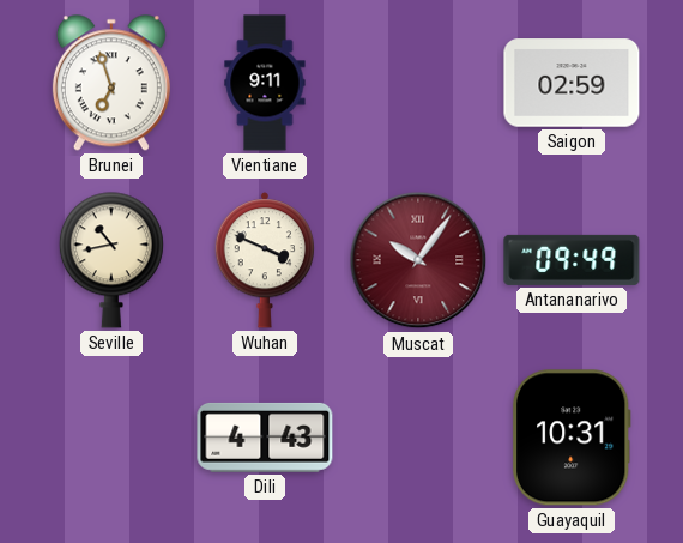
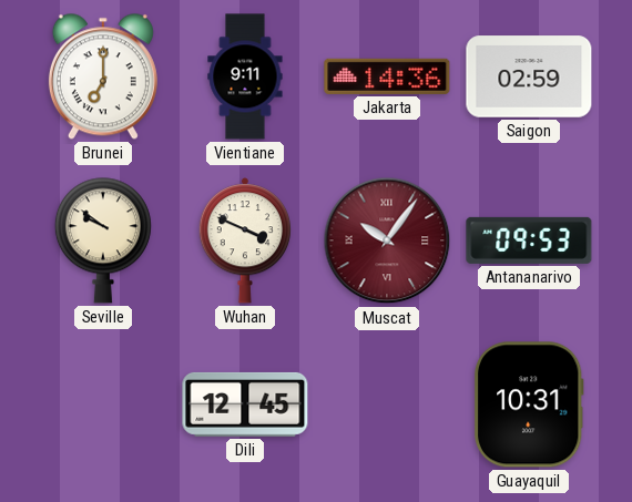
Brunei: 6:57 -> 7:00 (103, 76)
Jakarta: none -> 14:36 (387, 76)
Seville: 10:43 -> 9:51 (103, 240)
Antananarivo: 09:49 -> 09:53 (529, 240)
Dili: 4:43 -> 12:45 (245, 404)
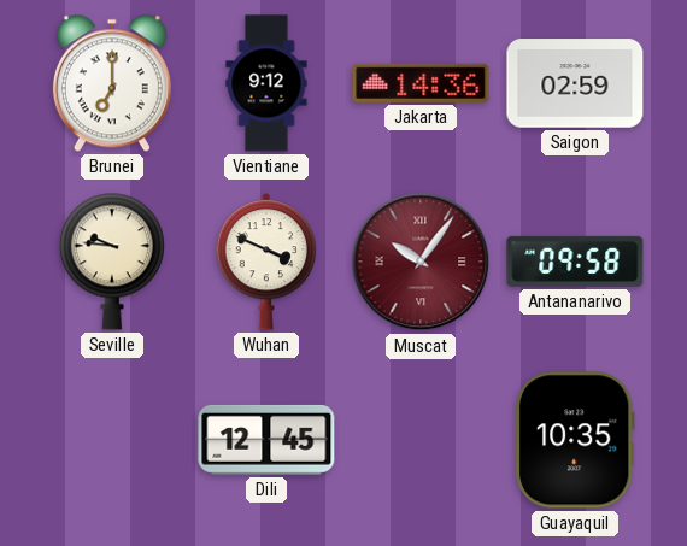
Vientiane: 9:11 -> 9:12 (266, 83)
Seville: 9:51 -> 9:46 (112, 262)
Antananarivo: 09:53 -> 09:58 (575, 262)
Guayaquil: 10:31 -> 10:35 (575, 440)
